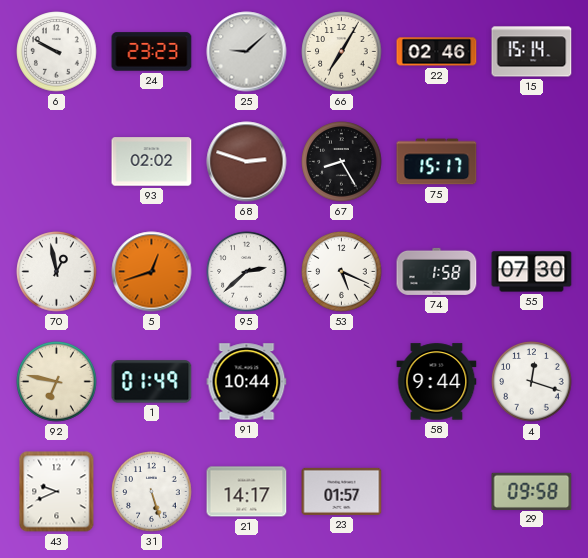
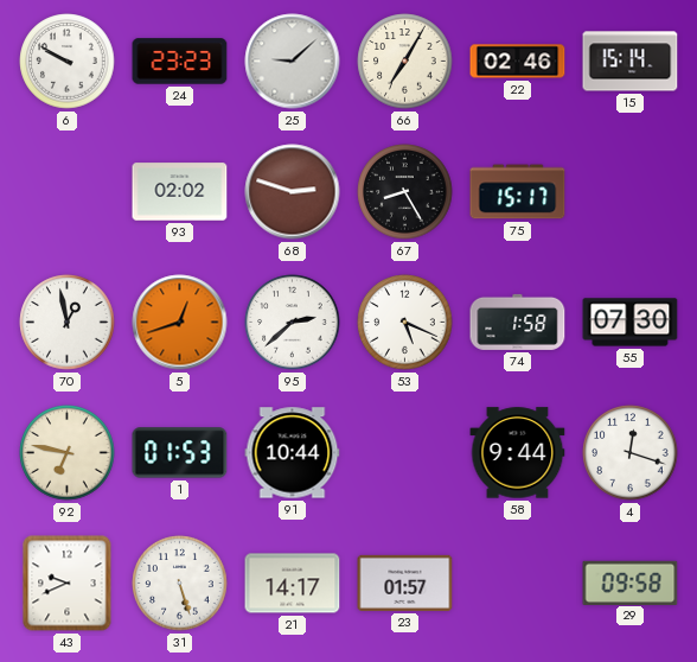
1: 01:49 -> 01:53 (180, 453)
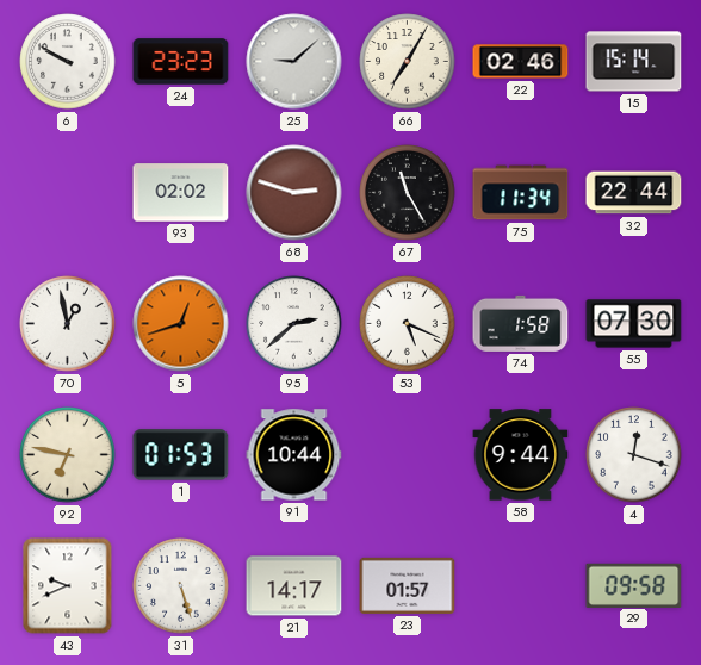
67: 8:25 -> 11:25 (408, 193)
75: 15:17 -> 11:34 (521, 193)
32: none -> 22:44 (634, 193)
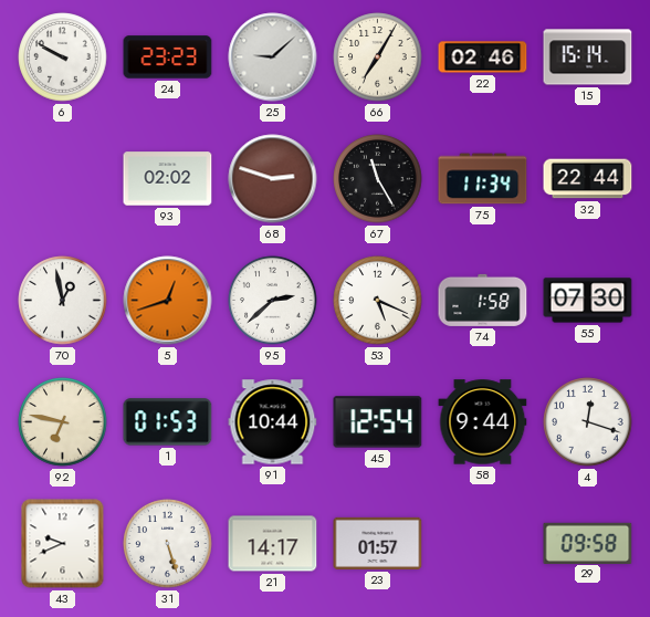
45: none -> 12:54 (378, 422)
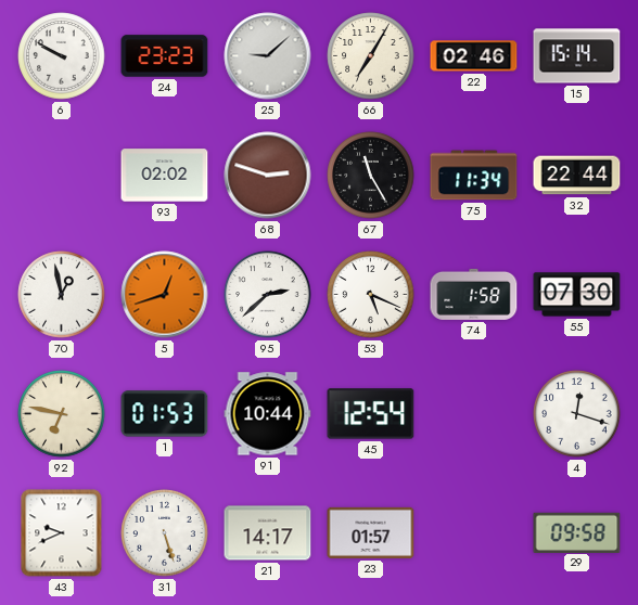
58: 9:44 -> none (483, 422)
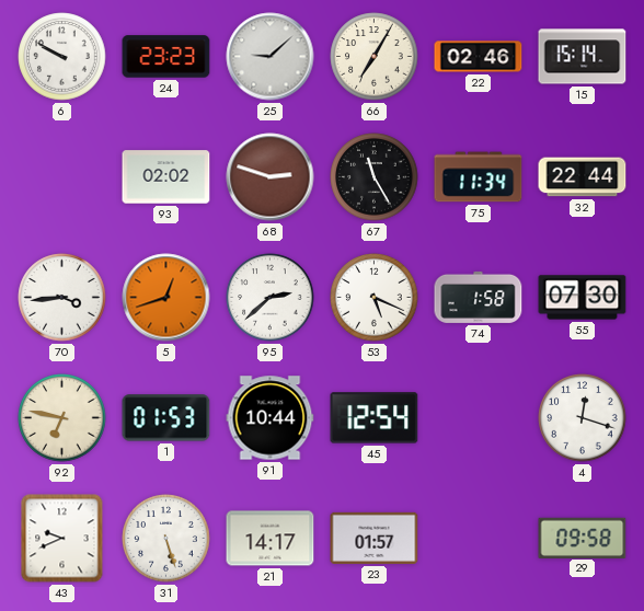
70: 12:58 -> 3:44 (62, 298)
